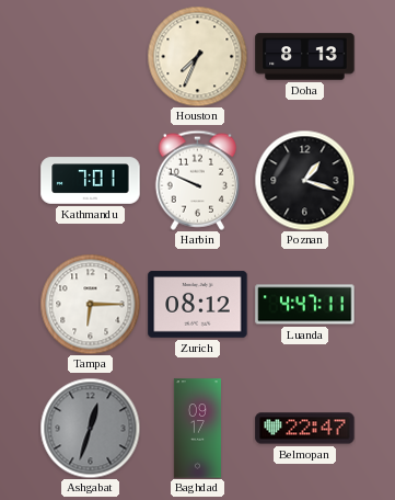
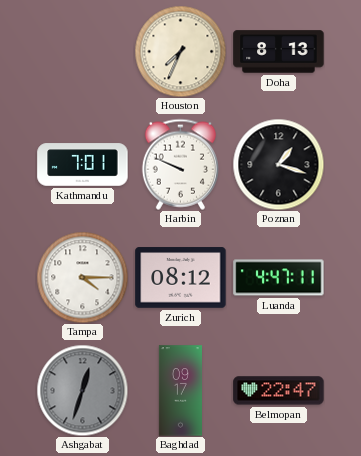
Tampa: 6:15 -> 4:15 (82, 277)
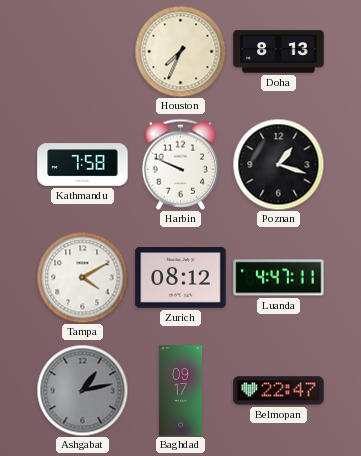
Kathmandu: 7:01 -> 7:58 (83, 165)
Tampa: 4:15 -> 4:10 (82, 277)
Ashgabat: 12:33 -> 1:13 (82, 390)
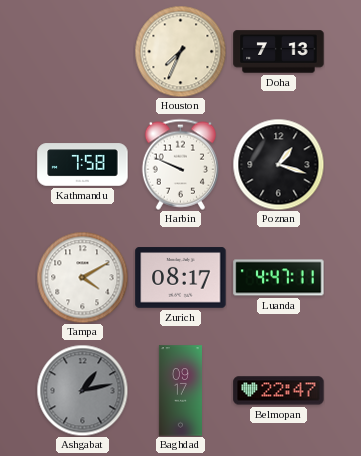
Doha: 8:13 -> 7:13 (279, 52)
Zurich: 08:12 -> 08:17 (181, 278)
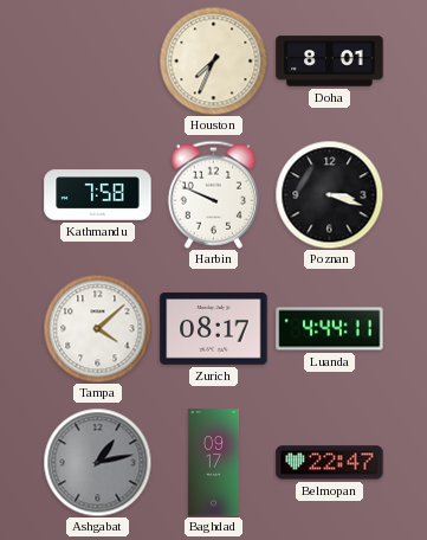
Doha: 7:13 -> 8:01 (330, 62)
Poznan: 1:18 -> 3:18 (329, 194)
Tampa: 4:10 -> 4:08 (97, 328)
Luanda: 4:47 -> 4:44 (330, 329)
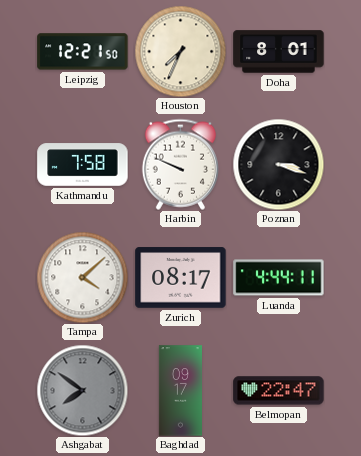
Leipzig: none -> 12:21 (83, 52)
Ashgabat: 1:13 -> 7:51 (82, 390)
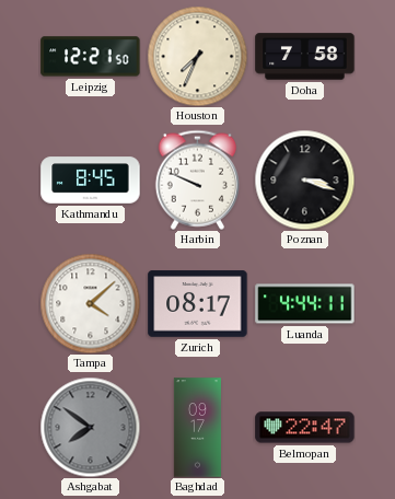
Doha: 8:01 -> 7:58 (305, 57)
Kathmandu: 7:58 -> 8:45 (91, 181)
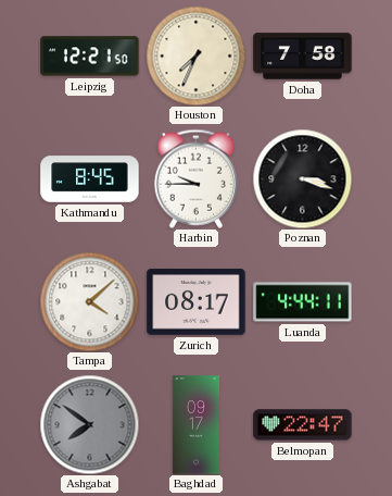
Harbin: 9:49 -> 9:45 (195, 178)
